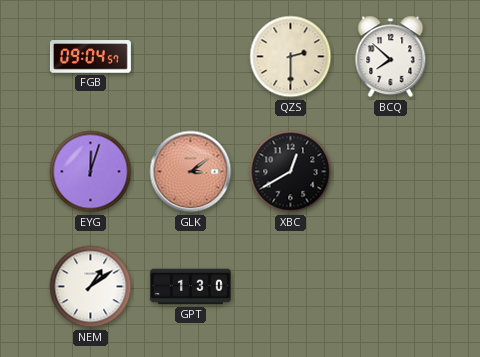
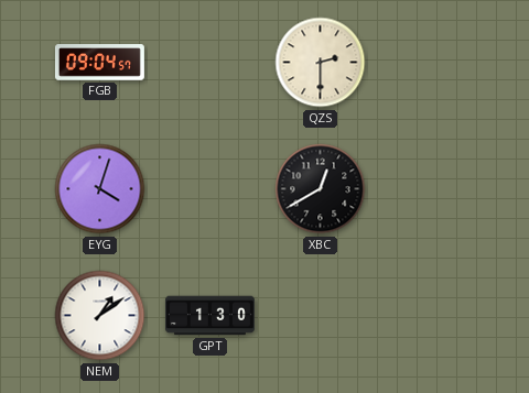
BCQ: 7:52 -> none (391, 57)
EYG: 12:03 -> 4:03 (100, 189)
GLK: 3:09 -> none (191, 172)
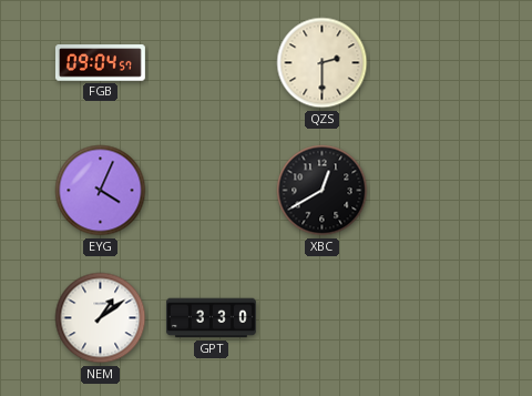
EYG: 4:03 -> 4:04 (101, 191)
GPT: 1:30 -> 3:30 (211, 318)
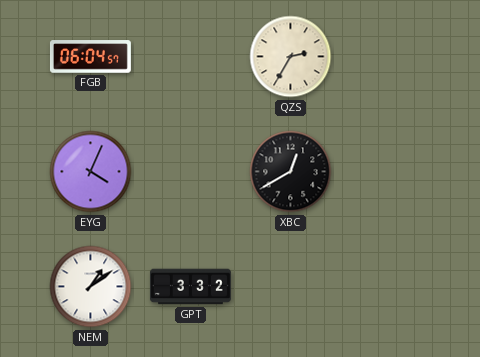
FGB: 09:04 -> 06:04 (90, 57)
QZS: 2:30 -> 2:35 (291, 57)
GPT: 3:30 -> 3:32 (190, 287)
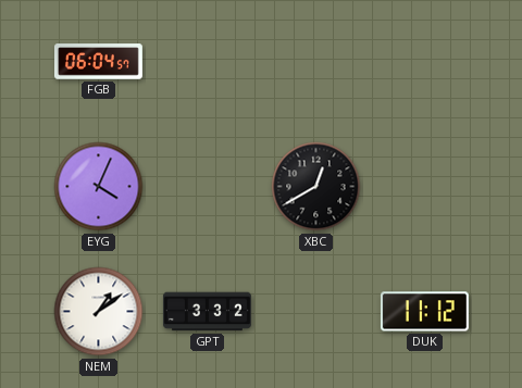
QZS: 2:35 -> none (291, 57)
DUK: none -> 11:12 (424, 312)
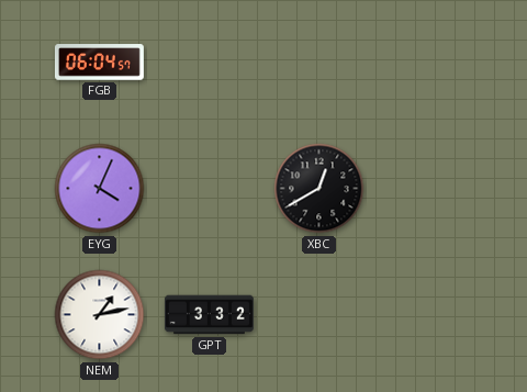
NEM: 1:09 -> 1:13 (100, 315)
DUK: 11:12 -> none (424, 312)
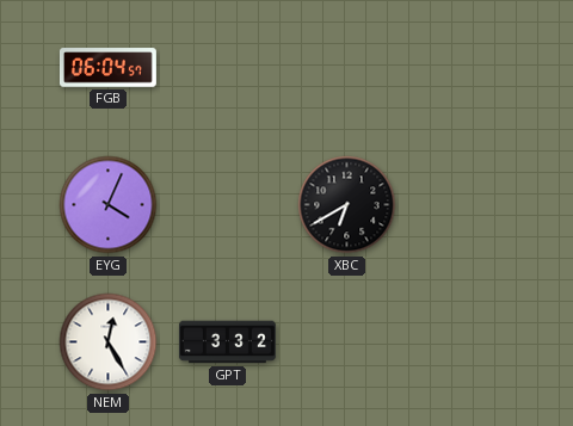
XBC: 12:40 -> 6:40 (347, 205)
NEM: 1:13 -> 12:25 (109, 342)
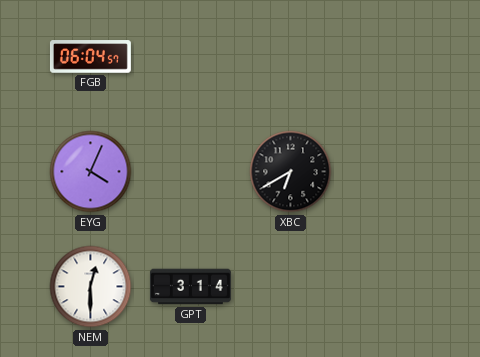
NEM: 12:25 -> 12:30 (91, 287)
GPT: 3:32 -> 3:14 (190, 287)
